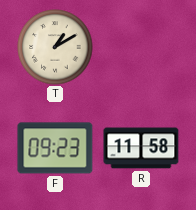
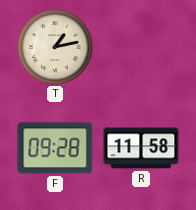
T: 1:10 -> 1:13 (55, 47)
F: 09:23 -> 09:28 (55, 148)
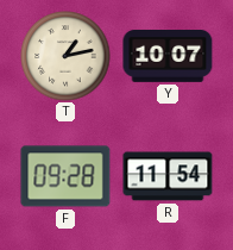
Y: none -> 10:07 (168, 57)
R: 11:58 -> 11:54 (168, 176)
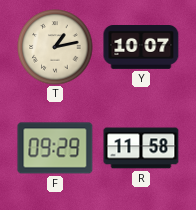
F: 09:28 -> 09:29 (55, 148)
R: 11:54 -> 11:58 (141, 148)
